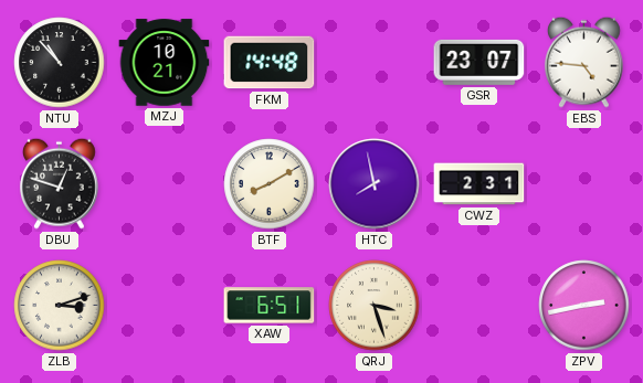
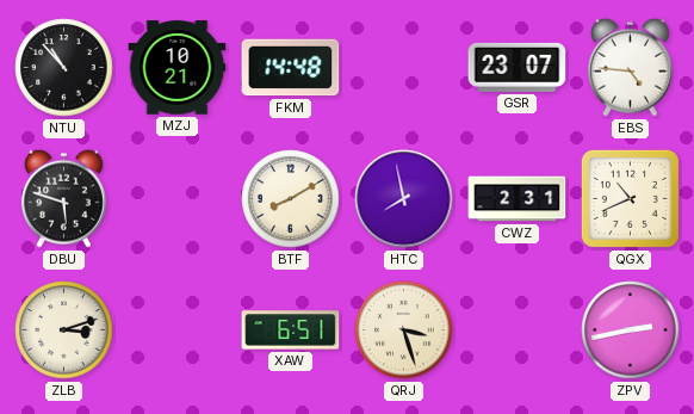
DBU: 12:48 -> 5:48 (63, 198)
QGX: none -> 10:41 (630, 198)
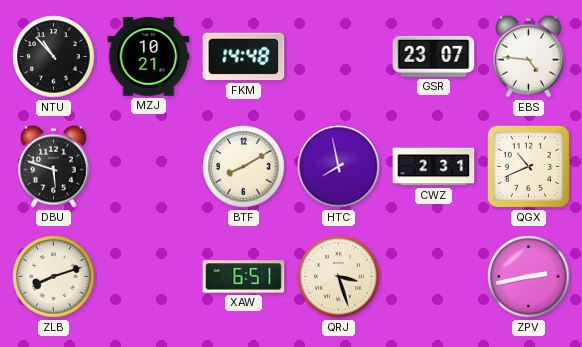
ZLB: 3:12 -> 8:12 (54, 277)
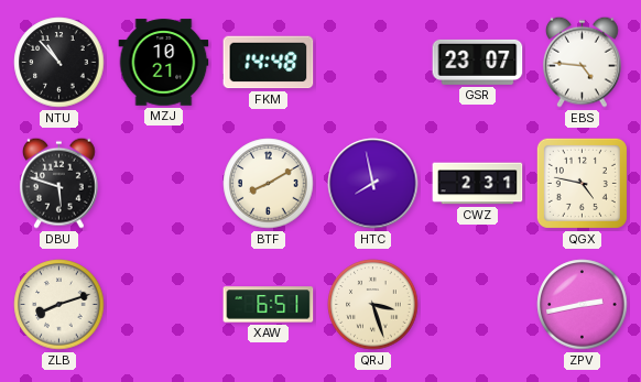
QGX: 10:41 -> 4:47 (582, 183)
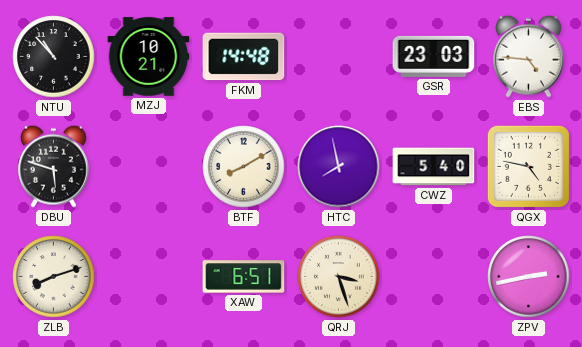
GSR: 23:07 -> 23:03 (434, 56)
CWZ: 2:31 -> 5:40 (434, 167)
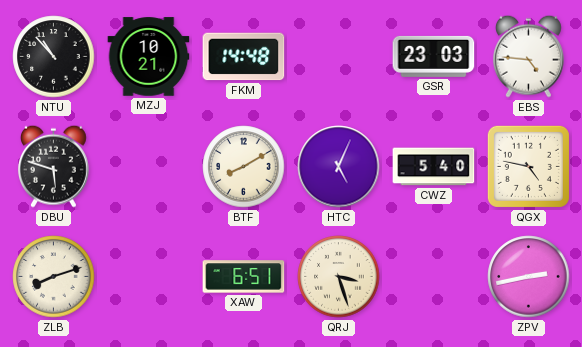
HTC: 7:58 -> 5:04 (339, 167)
